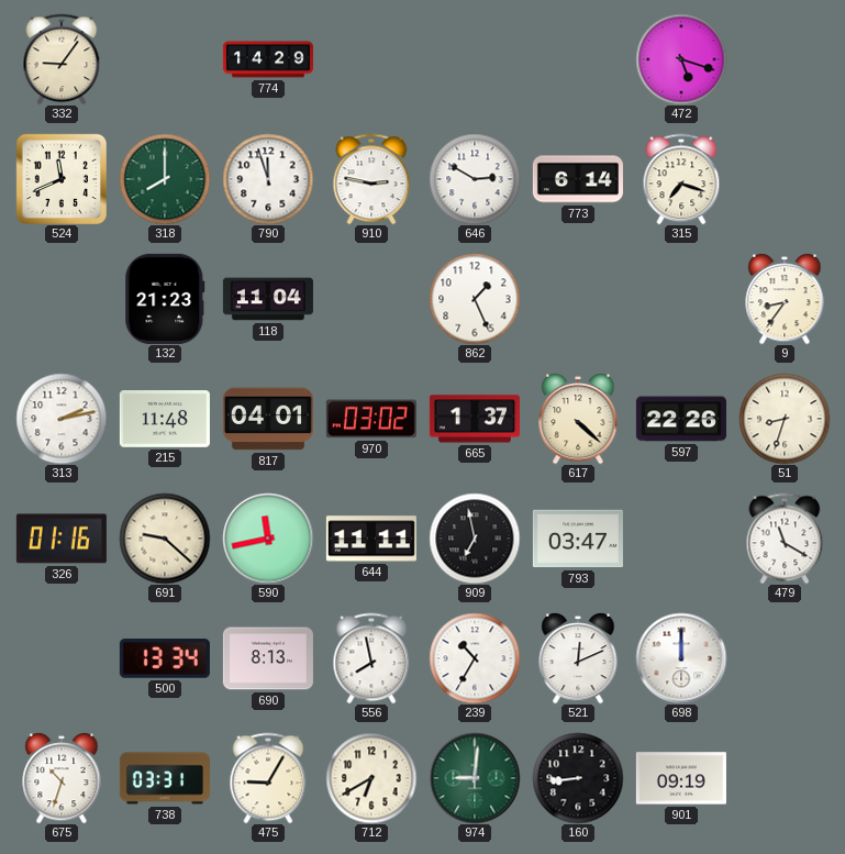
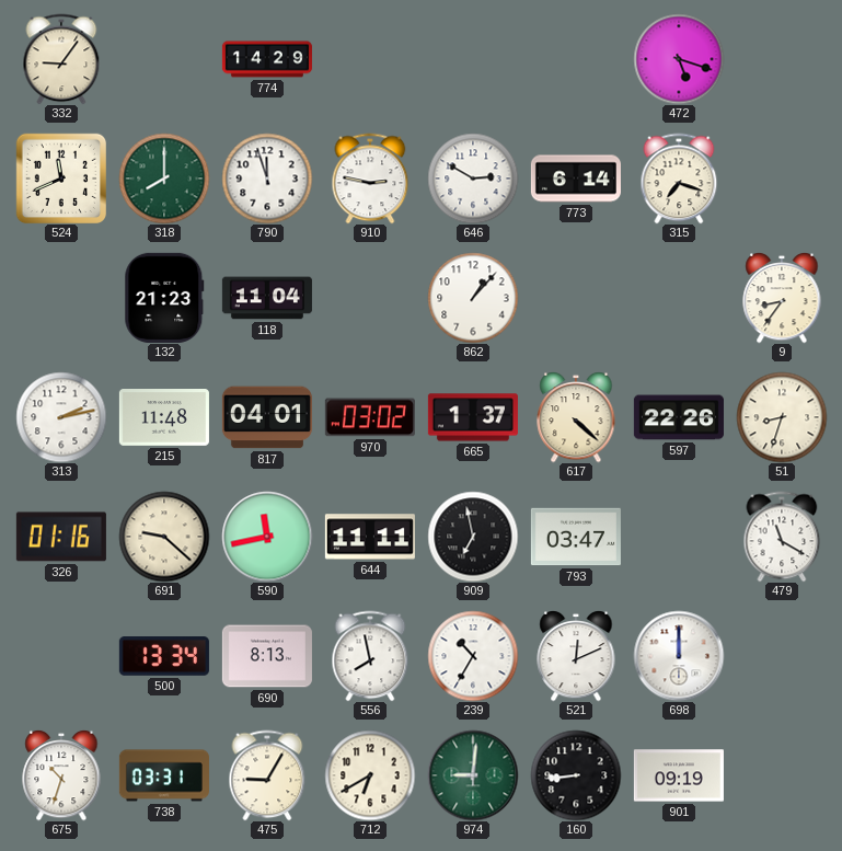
862: 1:26 -> 1:07 (473, 298)
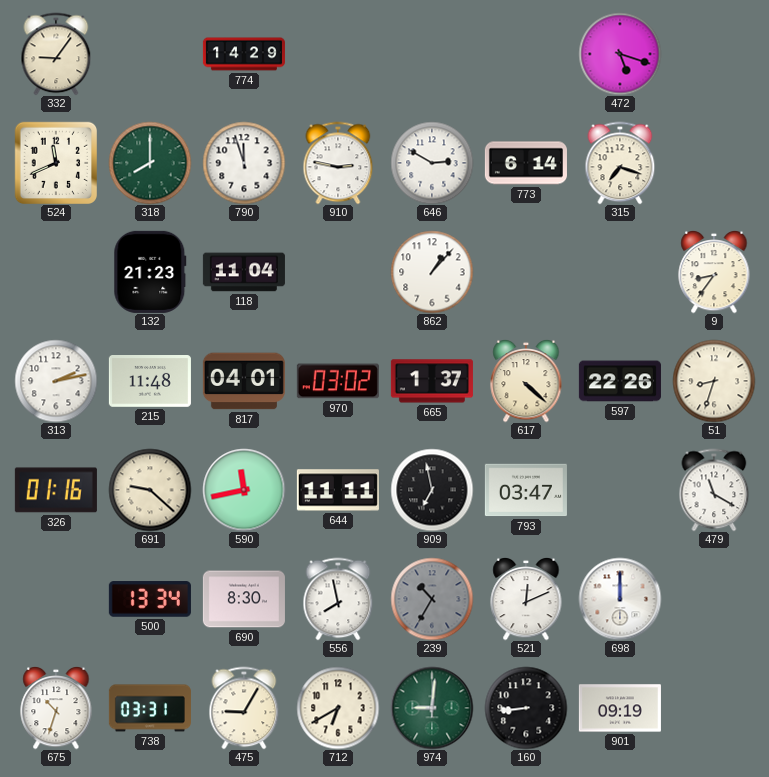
690: 8:13 -> 8:30 (244, 599)
239 dial: white -> grey (432, 599)
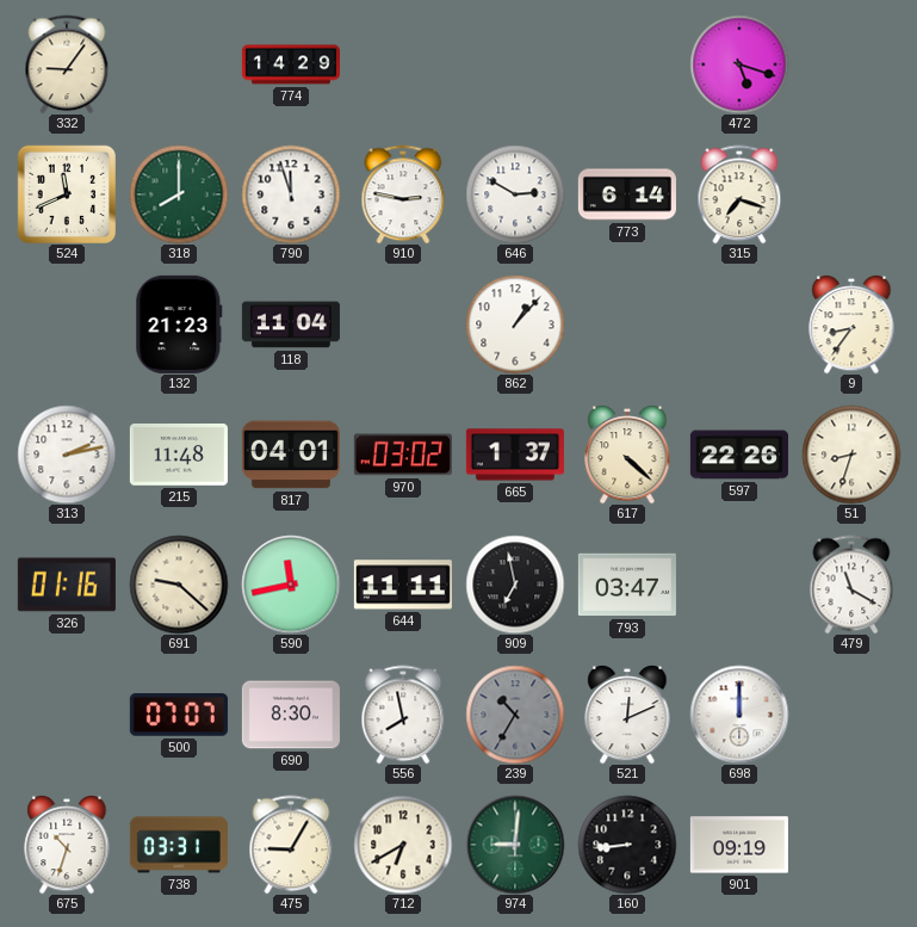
500: 13:34 -> 07:07 (179, 715)
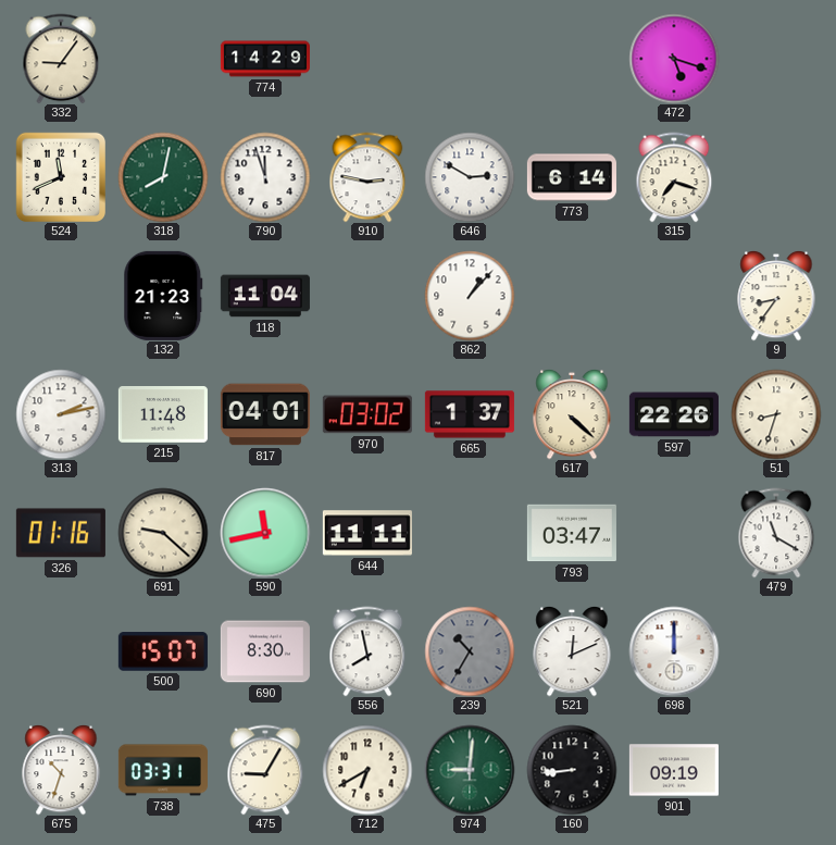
318: 8:00 -> 8:02 (163, 177)
909: 6:58 -> none (515, 585)
500: 07:07 -> 15:07 (163, 651)
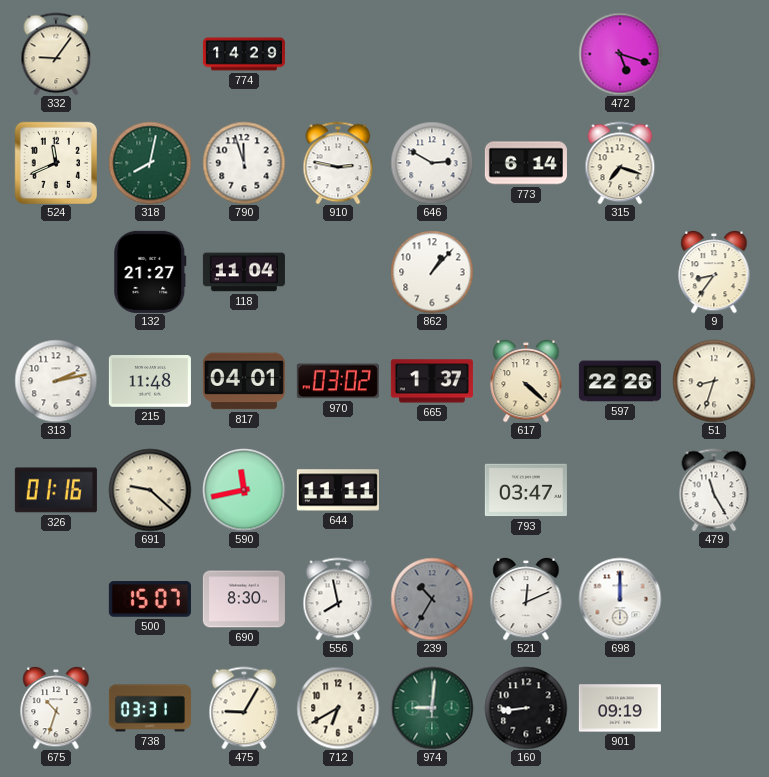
132: 21:23 -> 21:27 (150, 272)
479: 11:20 -> 11:25 (714, 490)
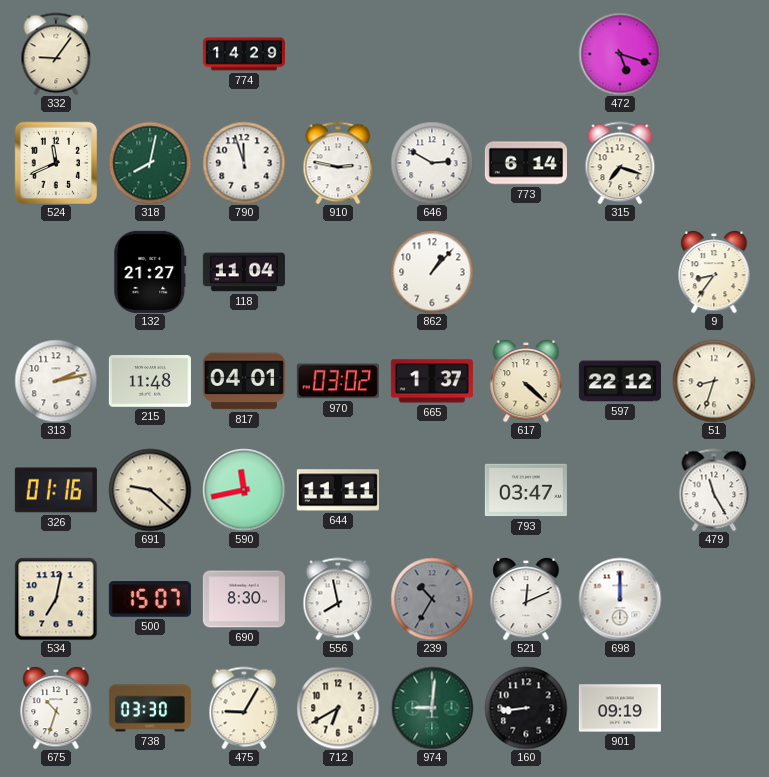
597: 22:26 -> 22:12 (620, 381)
534: none -> 7:02 (56, 599)
738: 03:31 -> 03:30 (150, 708)
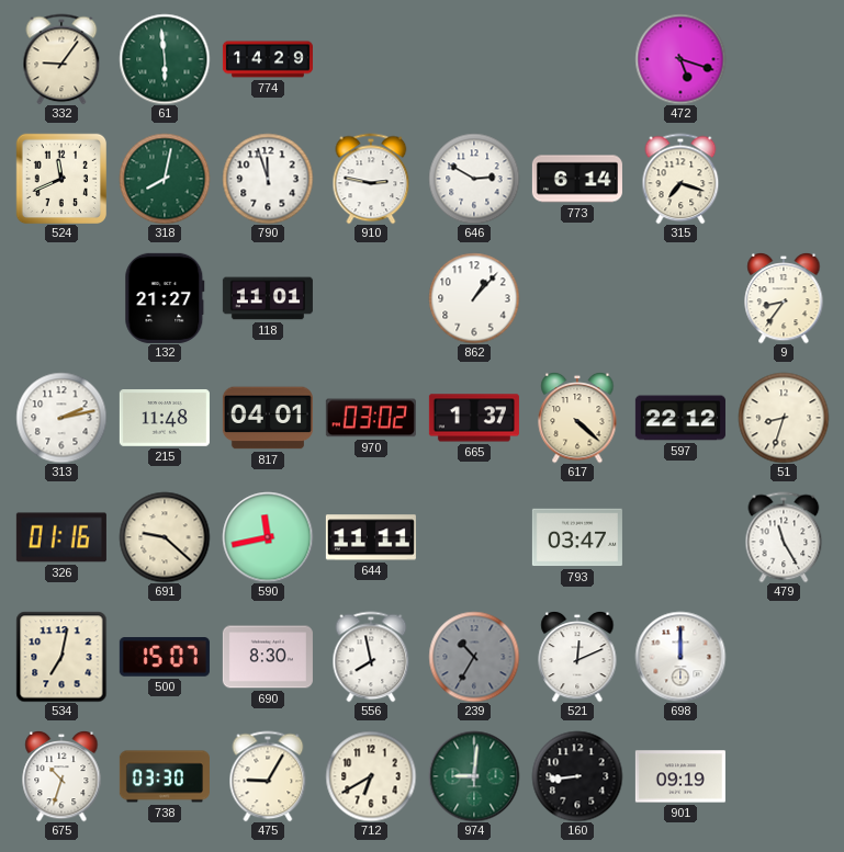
61: none -> 5:59 (165, 59)
118: 11:04 -> 11:01 (268, 298)
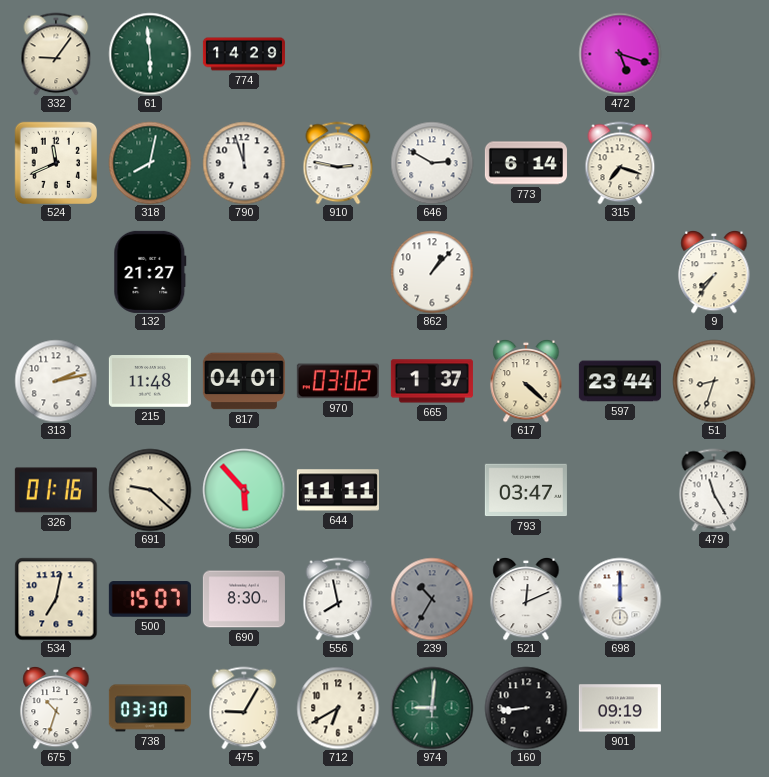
118: 11:01 -> none (268, 298)
9: 8:36 -> 7:36 (714, 272)
597: 22:12 -> 23:44 (620, 381)
590: 11:43 -> 5:53 (244, 490)
